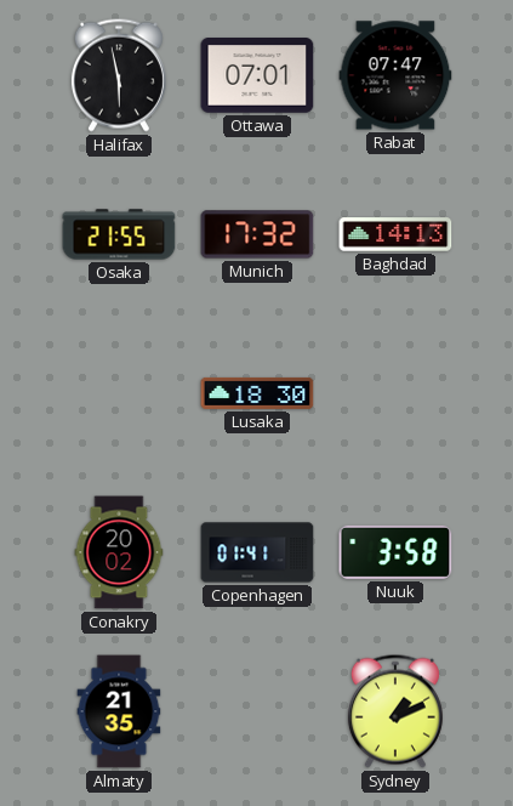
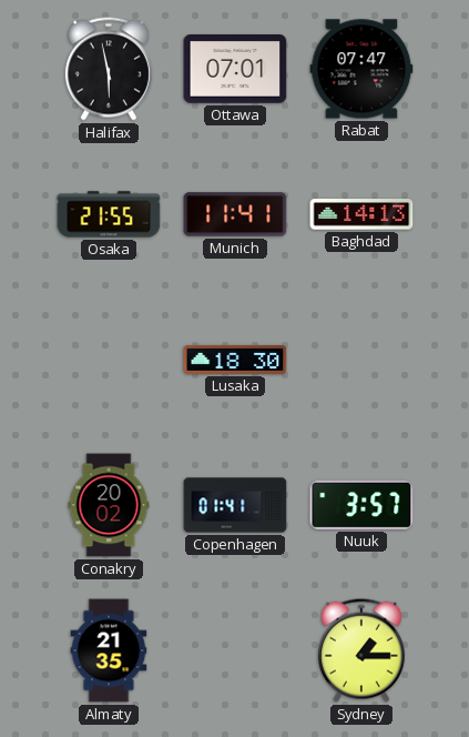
Munich: 17:32 -> 11:41 (235, 214)
Nuuk: 3:58 -> 3:57 (361, 505)
Sydney: 1:11 -> 1:15 (361, 650)
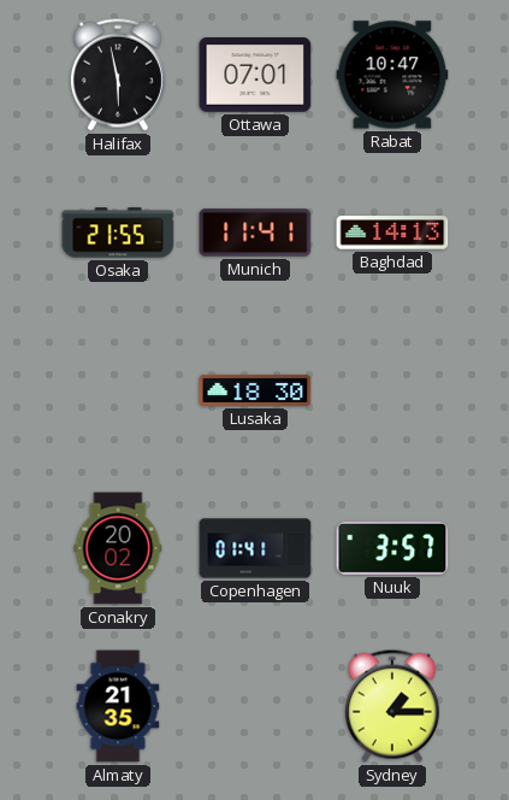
Rabat: 07:47 -> 10:47 (392, 75)
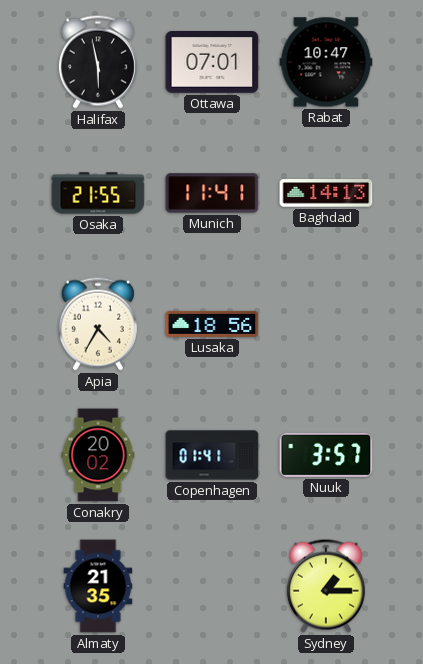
Apia: none -> 4:35 (98, 324)
Lusaka: 18:30 -> 18:56 (212, 324)
